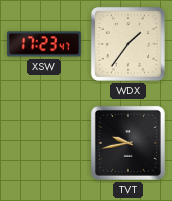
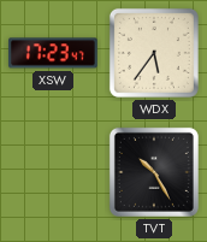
WDX: 1:36 -> 5:36 (154, 53)
TVT: 9:43 -> 10:25 (154, 172)
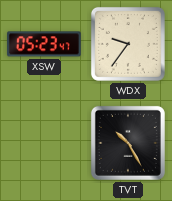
XSW: 17:23 -> 05:23 (44, 44)
WDX: 5:36 -> 9:36 (128, 44)
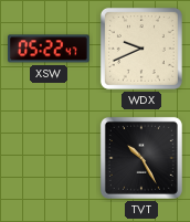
XSW: 05:23 -> 05:22 (49, 49)
WDX: 9:36 -> 9:41 (141, 49)
